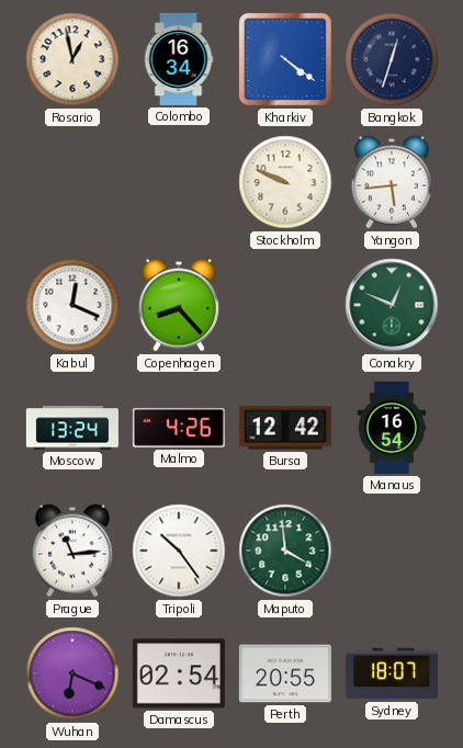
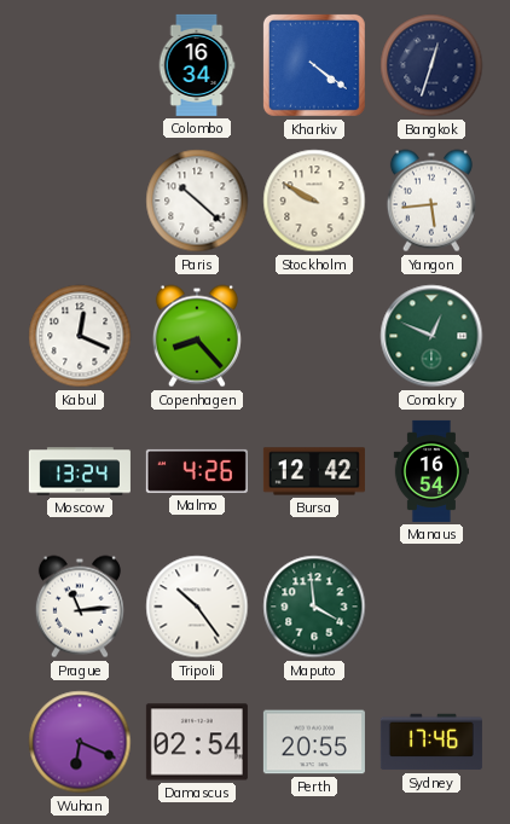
Rosario: 12:58 -> none (72, 59)
Paris: none -> 10:22 (197, 201)
Stockholm: 9:49 -> 9:50 (314, 201)
Sydney: 18:07 -> 17:46 (431, 742)
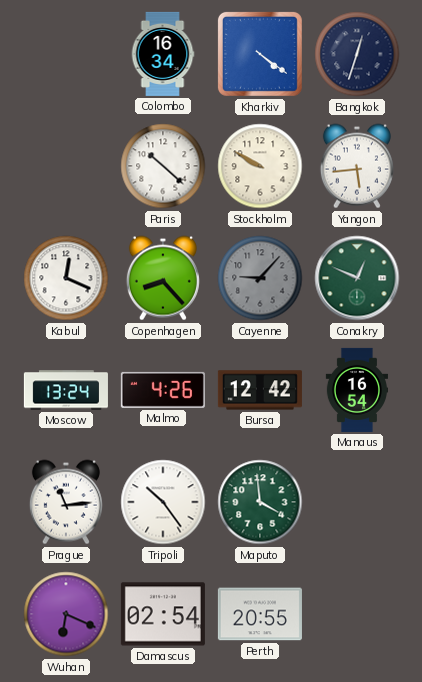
Cayenne: none -> 9:07 (260, 278)
Sydney: 17:46 -> none (431, 742)
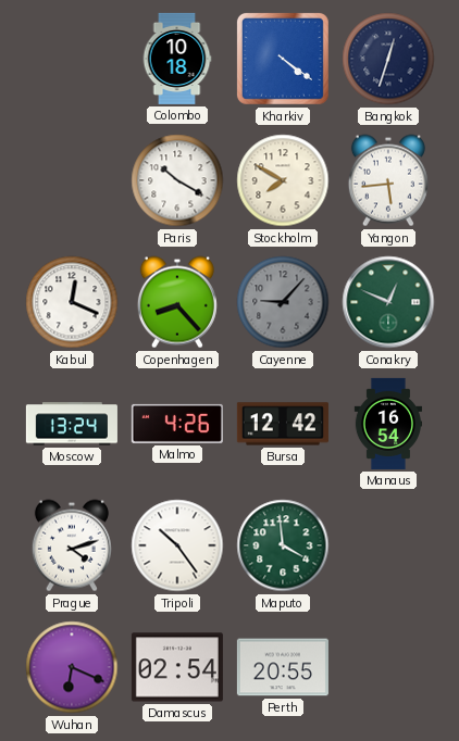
Colombo: 16:34 -> 10:18 (177, 59)
Paris: 10:22 -> 10:20 (177, 180)
Stockholm: 9:50 -> 7:50 (283, 180)
Prague: 11:14 -> 4:12 (72, 545)
